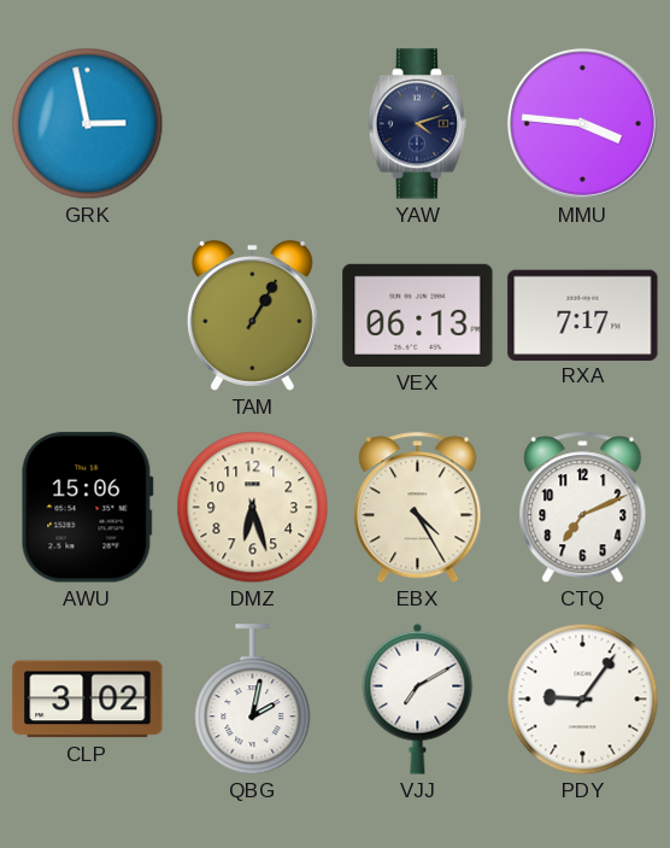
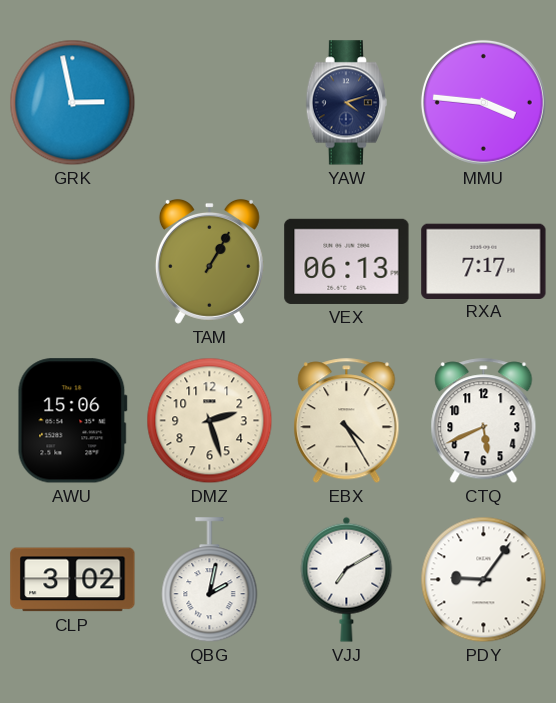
DMZ: 6:27 -> 2:27 (210, 421)
CTQ: 7:11 -> 5:41 (484, 421)
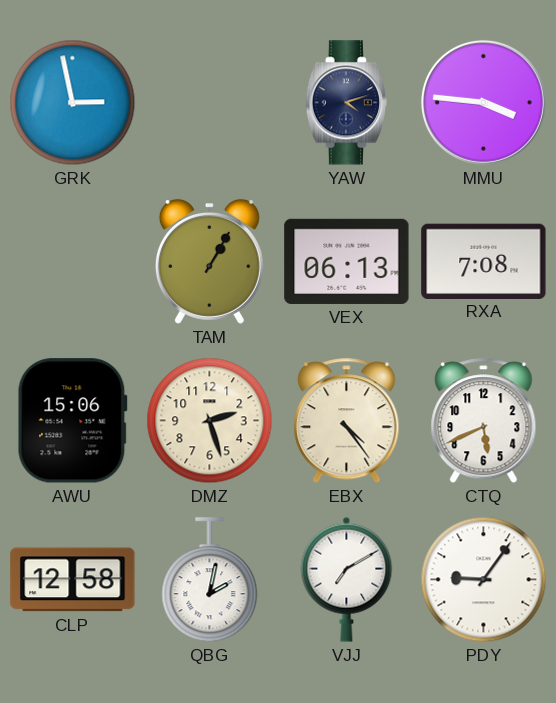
RXA: 7:17 -> 7:08 (484, 261)
EBX: 4:25 -> 4:24 (347, 421)
CLP: 3:02 -> 12:58 (73, 580)
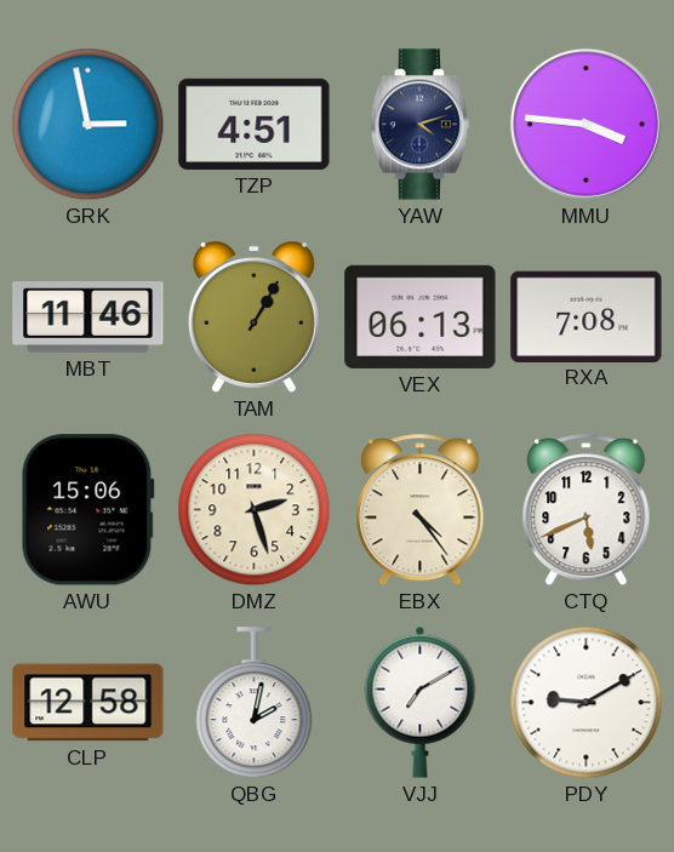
TZP: none -> 4:51 (255, 124)
MBT: none -> 11:46 (88, 318)
PDY: 9:06 -> 9:10 (587, 703)
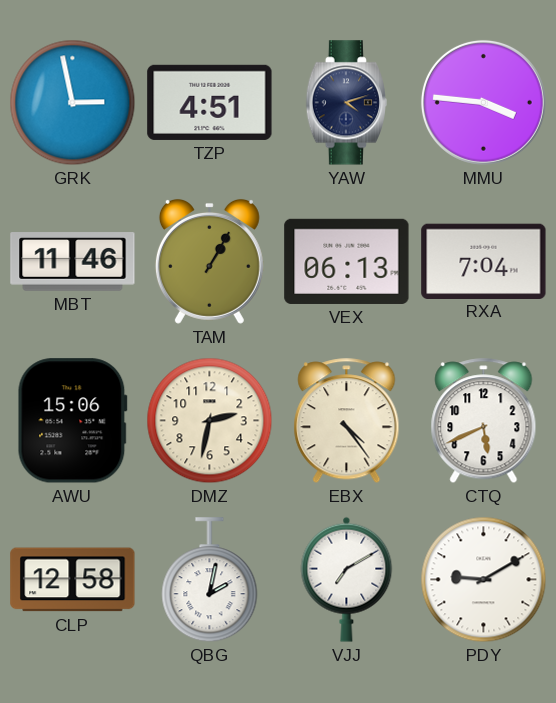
RXA: 7:08 -> 7:04 (484, 261)
DMZ: 2:27 -> 2:32 (210, 421)
